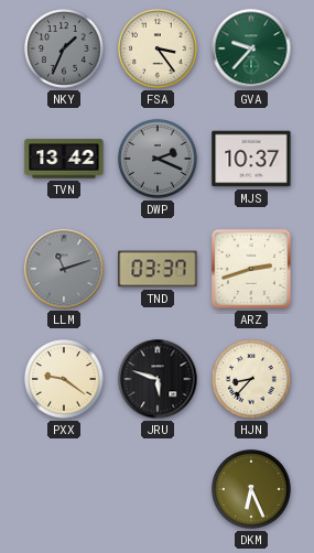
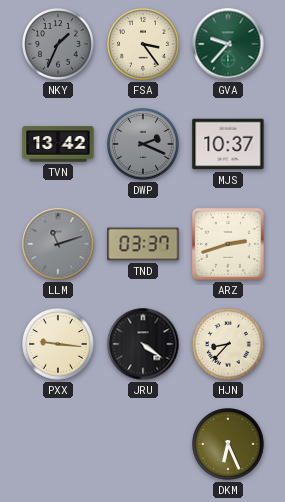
PXX: 9:21 -> 9:16 (59, 345)
JRU: 5:48 -> 4:21 (143, 344)
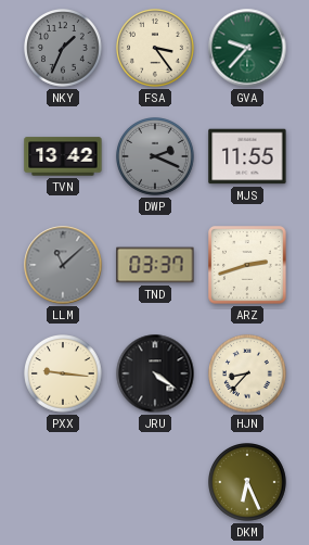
MJS: 10:37 -> 11:55 (247, 156)
LLM: 11:12 -> 11:08 (63, 265)
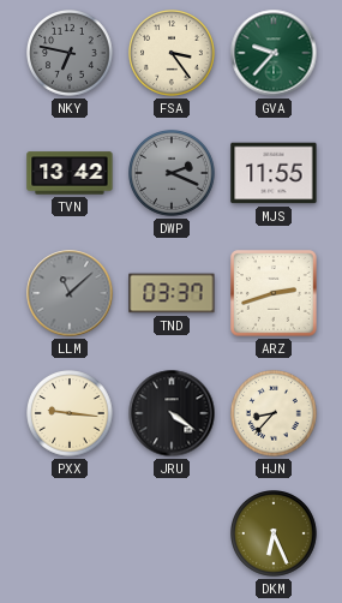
NKY: 1:34 -> 6:47 (71, 54)
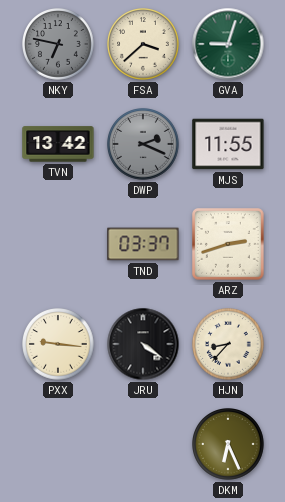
FSA: 3:24 -> 3:38 (144, 45)
GVA: 9:37 -> 9:03 (228, 44)
LLM: 11:08 -> none (70, 293)
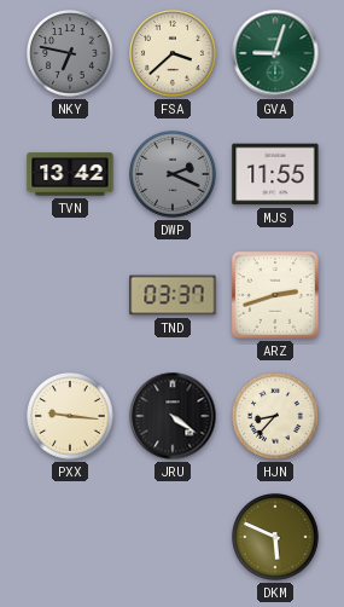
DKM: 6:26 -> 5:49 (276, 538)
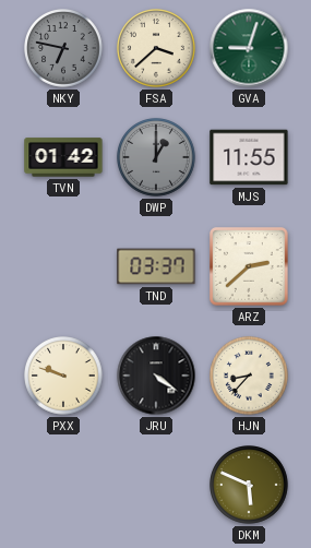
TVN: 13:42 -> 01:42 (63, 157)
DWP: 2:19 -> 1:00 (157, 158)
ARZ: 2:42 -> 2:38 (249, 266)
PXX: 9:16 -> 9:48 (64, 377)
